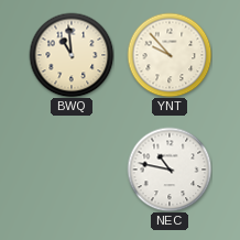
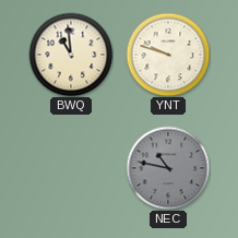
YNT: 9:53 -> 9:48 (168, 55)
NEC dial: white -> grey (168, 168)
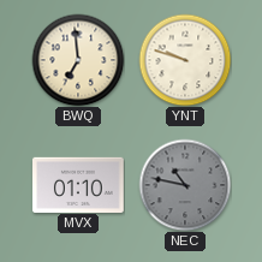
BWQ: 10:59 -> 6:59 (78, 60)
MVX: none -> 01:10 (79, 184)
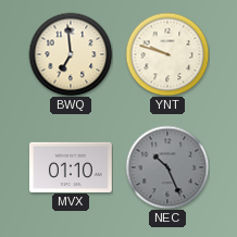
NEC: 10:47 -> 10:26 (167, 167)
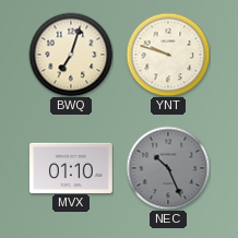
BWQ: 6:59 -> 7:03 (71, 55)
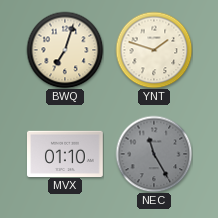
YNT: 9:48 -> 1:48 (154, 50)
NEC: 10:26 -> 11:25 (154, 154)
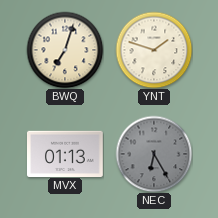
MVX: 01:10 -> 01:13 (66, 153)
NEC: 11:25 -> 6:25 (154, 154)
